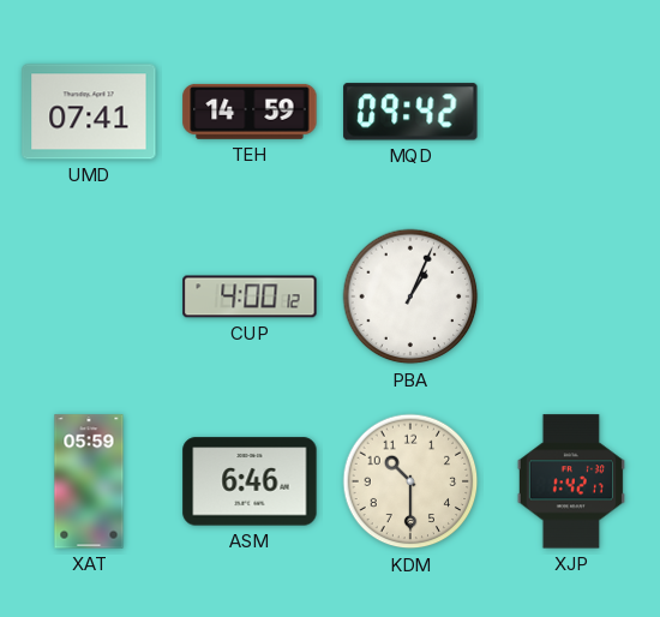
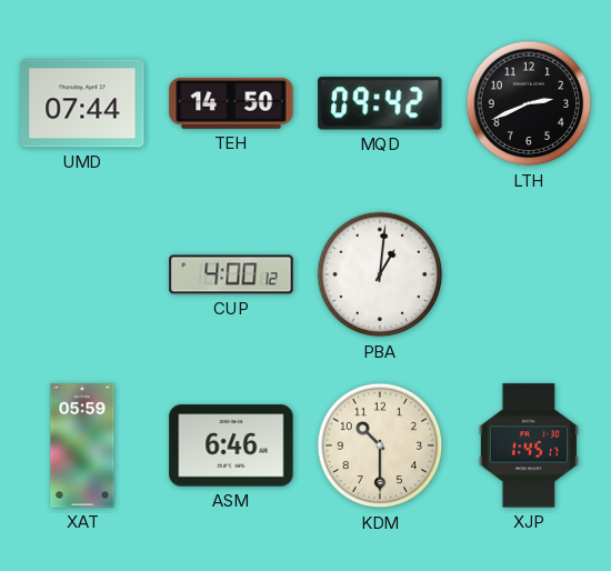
UMD: 07:41 -> 07:44 (82, 103)
TEH: 14:59 -> 14:50 (231, 103)
LTH: none -> 2:41 (529, 103)
PBA: 1:04 -> 1:01 (380, 274)
XJP: 1:42 -> 1:45 (529, 445)
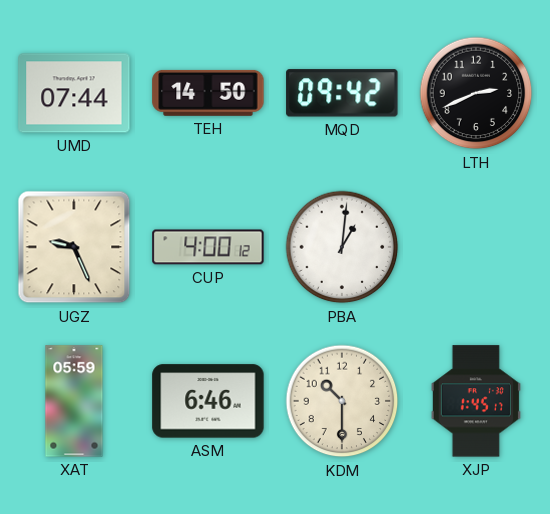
UGZ: none -> 9:26 (74, 247)
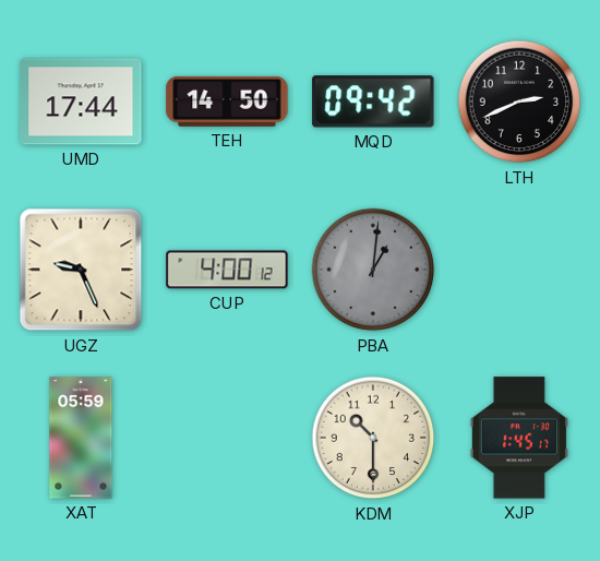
UMD: 07:44 -> 17:44 (81, 102)
PBA dial: white -> grey (373, 270)
ASM: 6:46 -> none (208, 401)
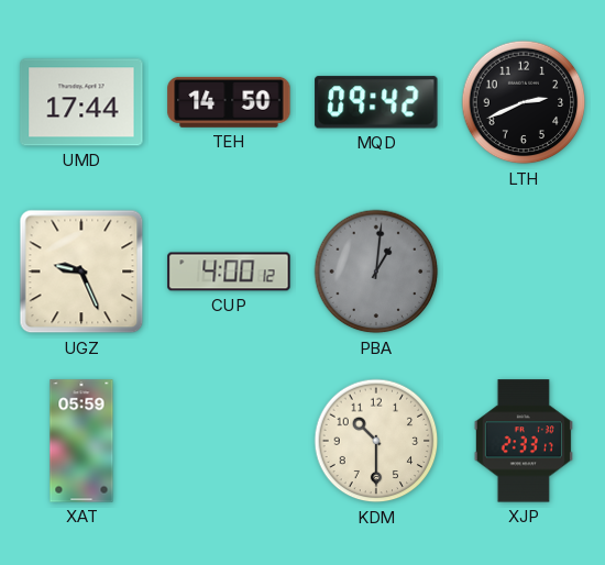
XJP: 1:45 -> 2:33 (524, 441)
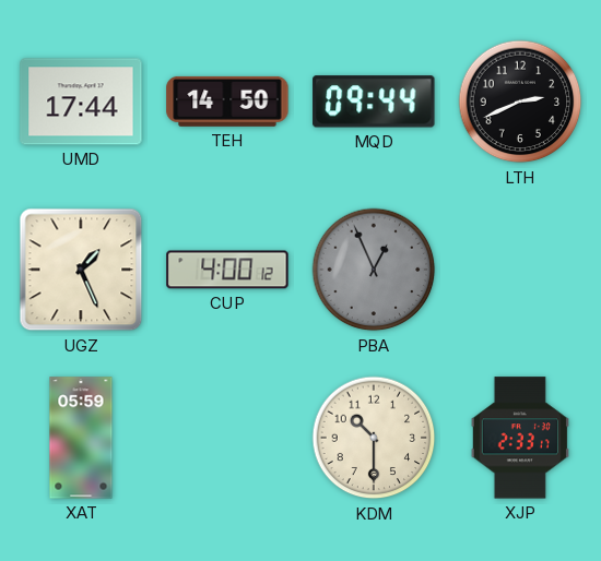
MQD: 09:42 -> 09:44 (374, 102)
UGZ: 9:26 -> 1:26 (81, 270)
PBA: 1:01 -> 12:56 (374, 270)
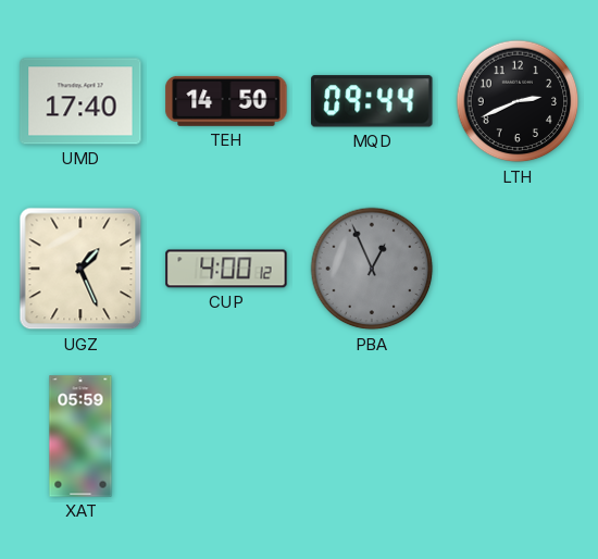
UMD: 17:44 -> 17:40 (80, 101)
KDM: 10:30 -> none (374, 438)
XJP: 2:33 -> none (520, 438)
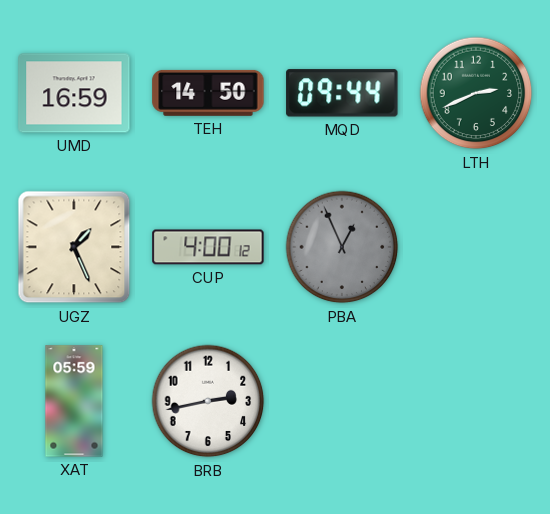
UMD: 17:40 -> 16:59 (74, 93)
LTH dial: black -> green (476, 93)
BRB: none -> 2:43 (208, 401)
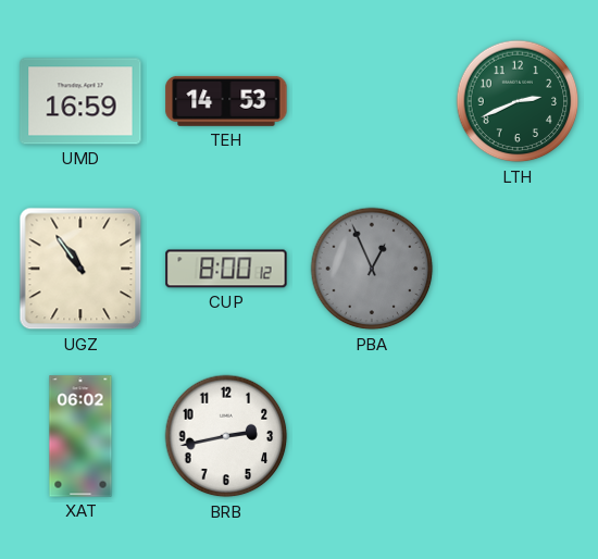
TEH: 14:50 -> 14:53 (226, 101)
MQD: 09:44 -> none (342, 93)
UGZ: 1:26 -> 10:54 (80, 269)
CUP: 4:00 -> 8:00 (226, 269)
XAT: 05:59 -> 06:02 (80, 436)
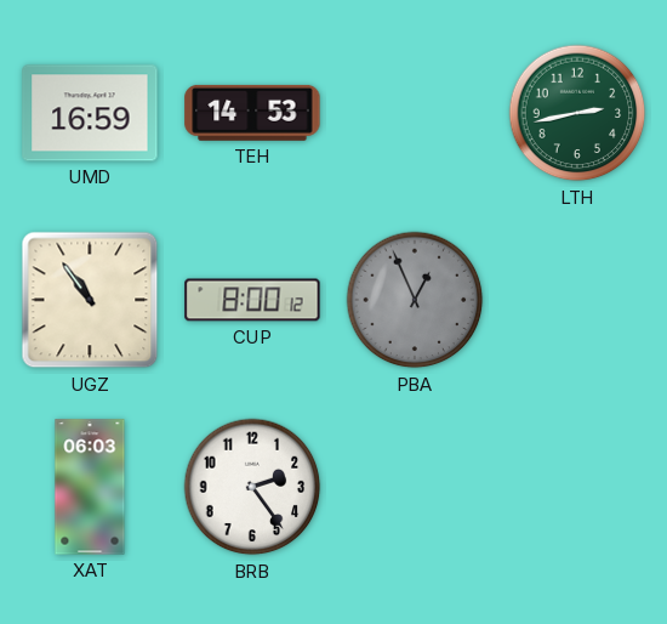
LTH: 2:41 -> 2:43 (577, 113)
XAT: 06:02 -> 06:03 (90, 487)
BRB: 2:43 -> 2:24 (252, 487)
